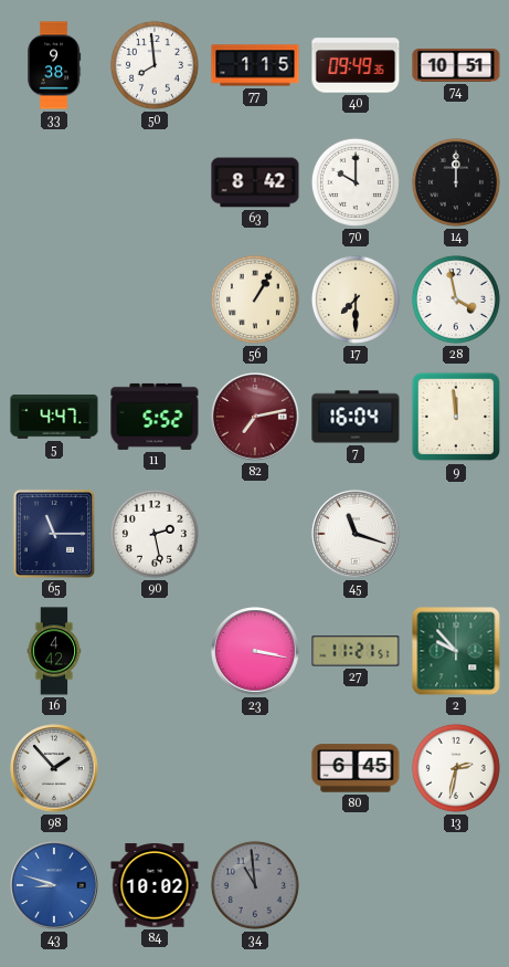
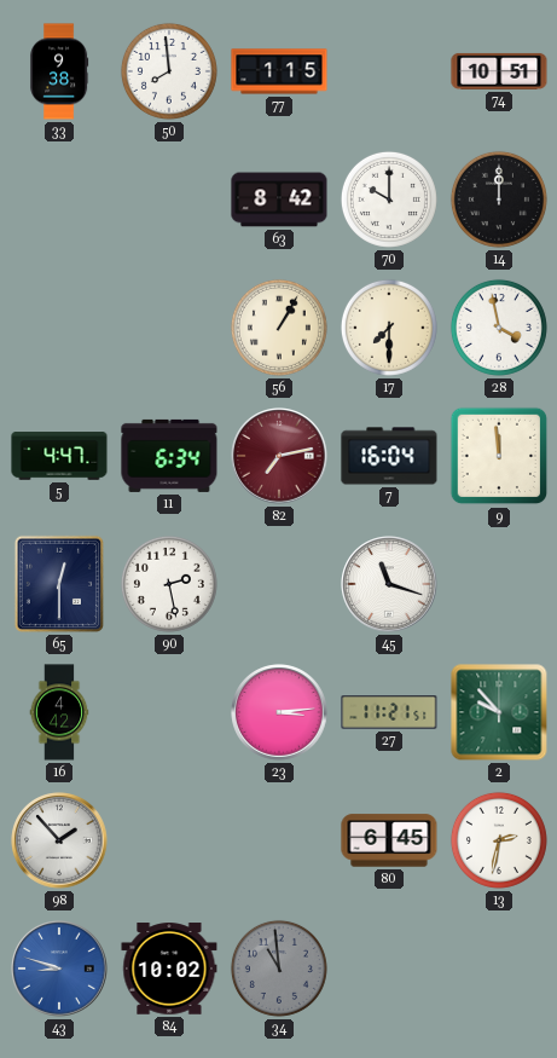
40: 09:49 -> none (356, 65)
11: 5:52 -> 6:34 (169, 456)
65: 11:15 -> 12:30 (59, 584)
23: 3:17 -> 3:14 (279, 712)
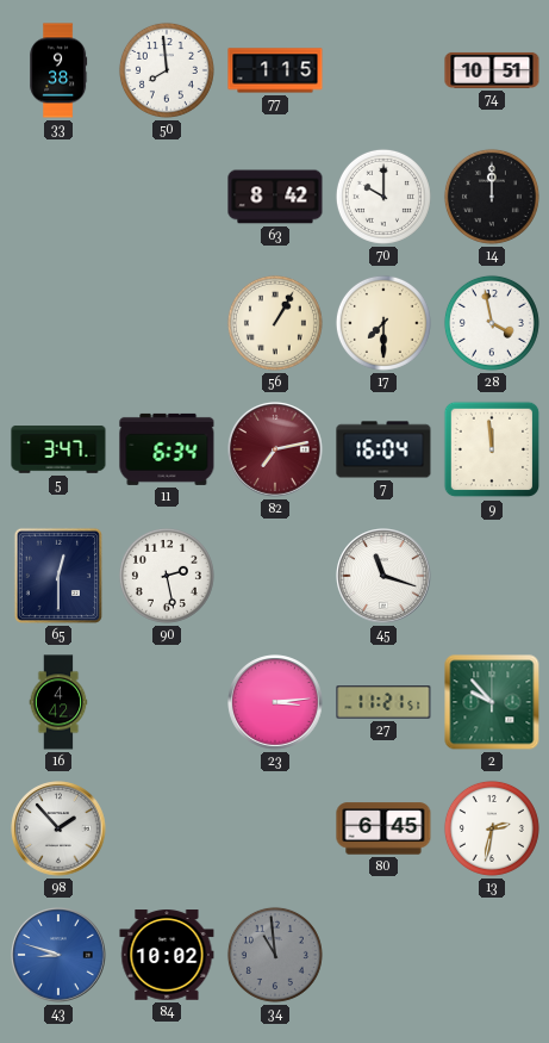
5: 4:47 -> 3:47 (58, 449)
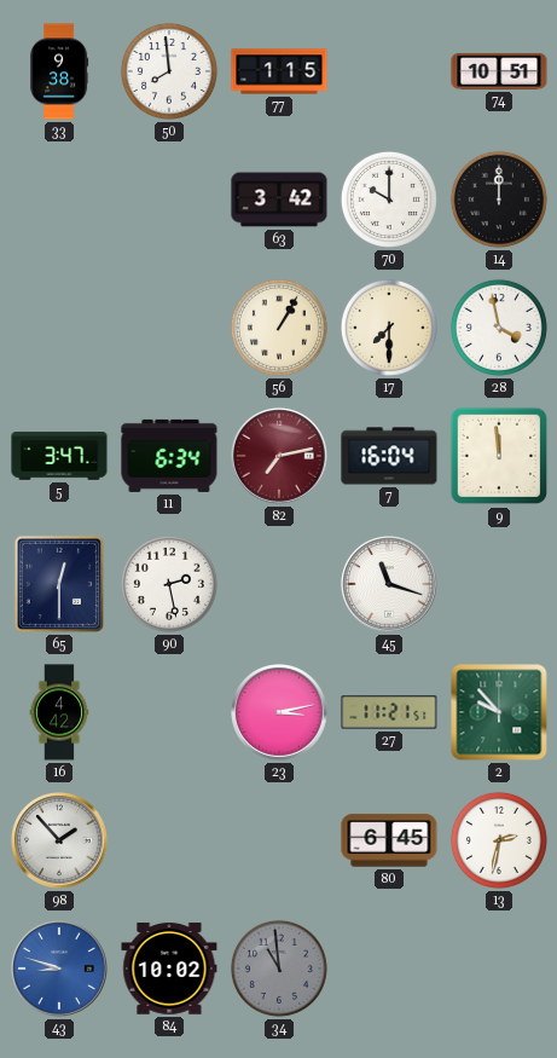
63: 8:42 -> 3:42 (279, 200)
23: 3:14 -> 3:13 (279, 712)
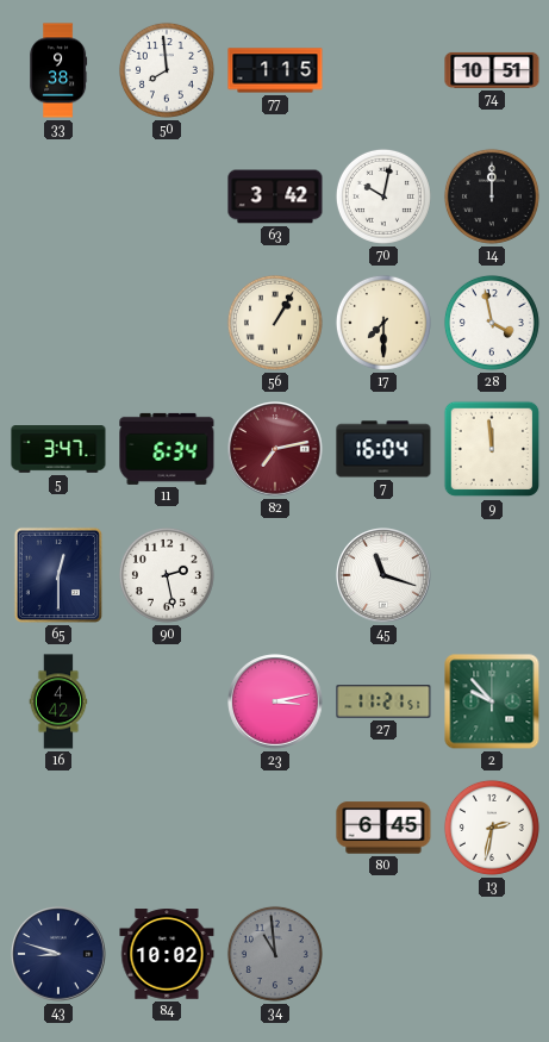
70: 10:00 -> 10:02 (383, 196)
98: 1:53 -> none (59, 840)
43 dial: blue -> navy (58, 954)
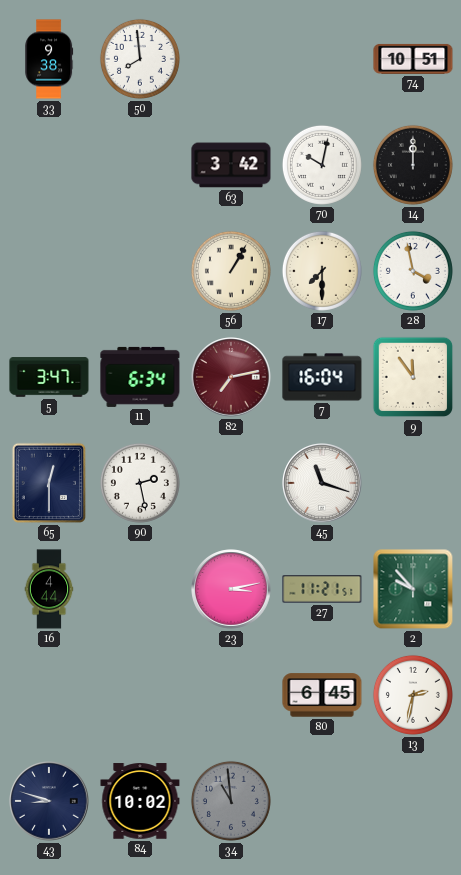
77: 1:15 -> none (275, 70)
9: 11:59 -> 11:54 (413, 377)
16: 4:42 -> 4:44 (49, 589)
